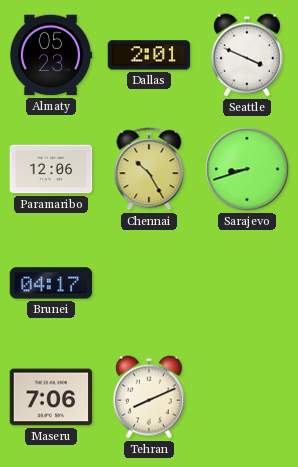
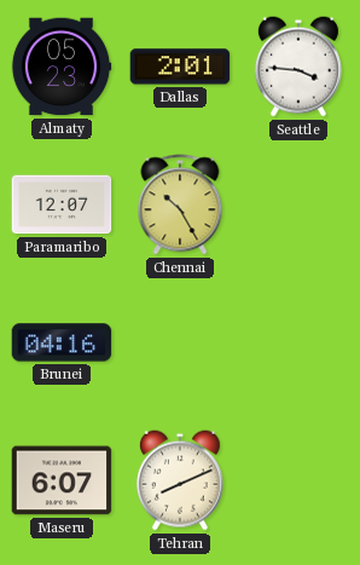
Seattle: 3:49 -> 3:46 (298, 67)
Paramaribo: 12:06 -> 12:07 (62, 204)
Sarajevo: 8:42 -> none (247, 169)
Brunei: 04:17 -> 04:16 (62, 342)
Maseru: 7:06 -> 6:07 (62, 480)
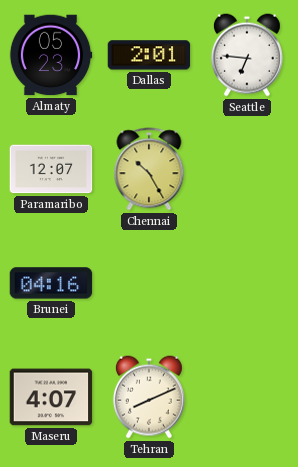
Seattle: 3:46 -> 6:46 (247, 55)
Maseru: 6:07 -> 4:07 (51, 397)
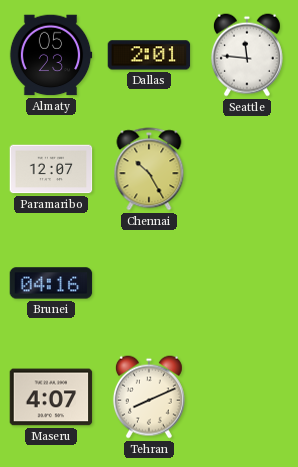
Seattle: 6:46 -> 11:46 (247, 55)
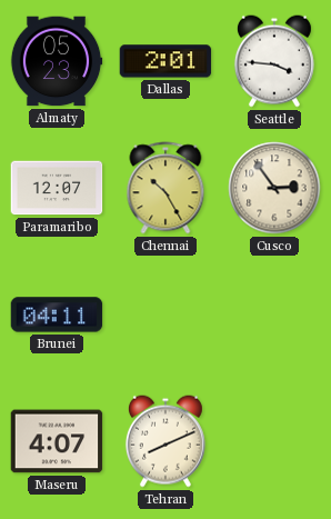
Seattle: 11:46 -> 3:46 (274, 61)
Cusco: none -> 2:54 (274, 188)
Brunei: 04:16 -> 04:11 (57, 315)
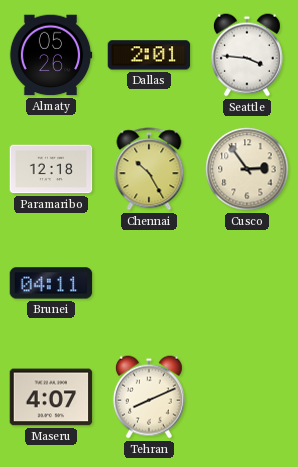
Almaty: 05:23 -> 05:26 (51, 55)
Paramaribo: 12:07 -> 12:18 (51, 169)
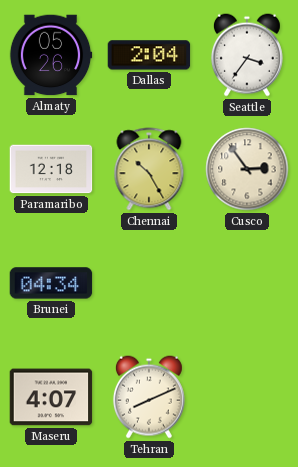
Dallas: 2:01 -> 2:04 (149, 55)
Seattle: 3:46 -> 3:36 (247, 55)
Brunei: 04:11 -> 04:34 (51, 283)
